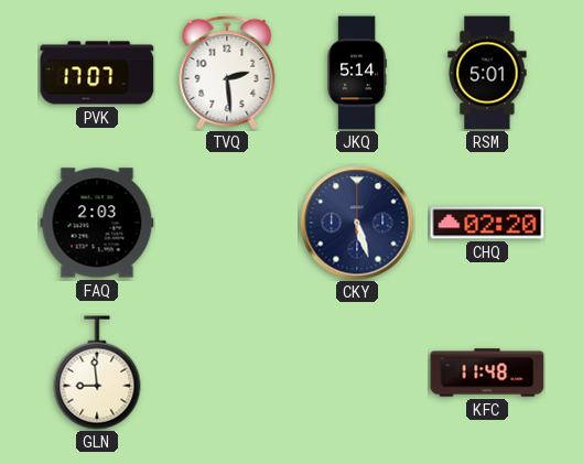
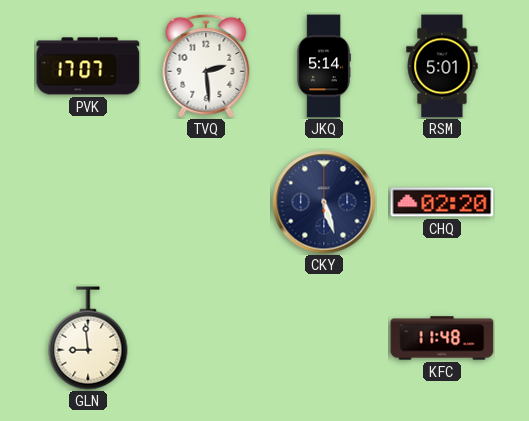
FAQ: 2:03 -> none (97, 223)
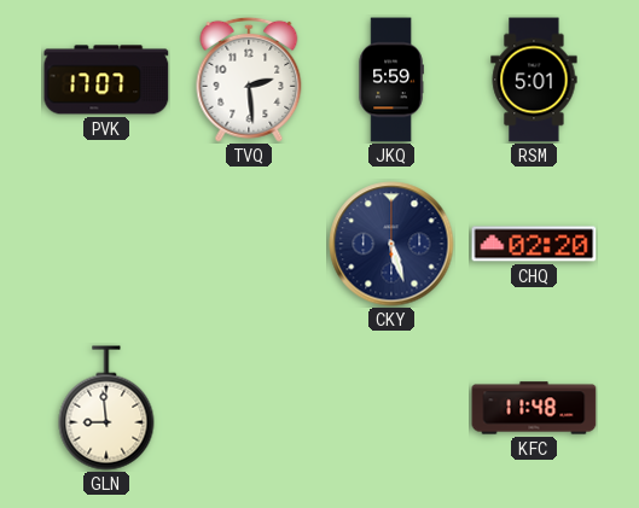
JKQ: 5:14 -> 5:59 (391, 80)
